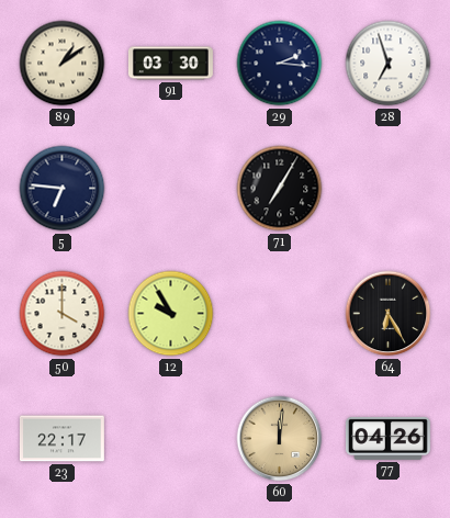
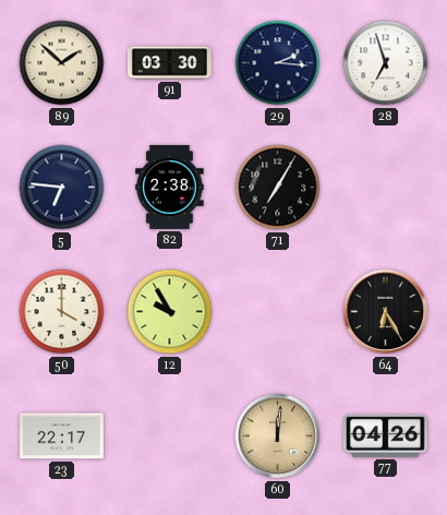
89: 1:09 -> 1:52 (62, 63)
82: none -> 2:38 (170, 187)
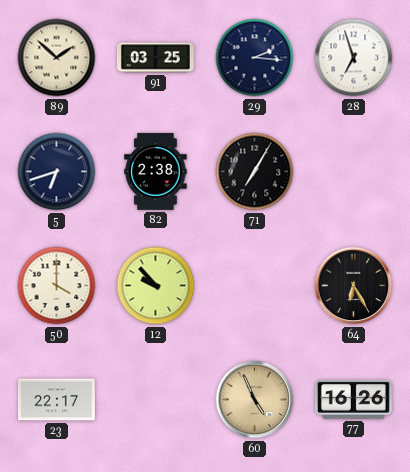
91: 03:30 -> 03:25 (155, 58)
5: 6:46 -> 6:42 (57, 172)
12: 9:55 -> 9:53 (156, 286)
60: 12:01 -> 4:56 (255, 400)
77: 04:26 -> 16:26 (353, 399)
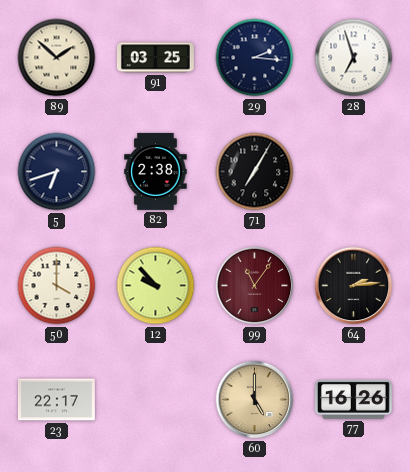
99: none -> 11:06 (255, 286)
64: 6:25 -> 2:14 (354, 286)
60: 4:56 -> 5:00 (255, 400)
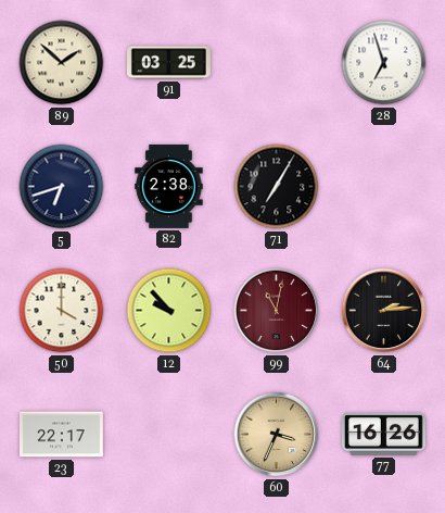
29: 2:16 -> none (255, 58)
99: 11:06 -> 11:02 (277, 311)
60: 5:00 -> 3:34 (277, 435)
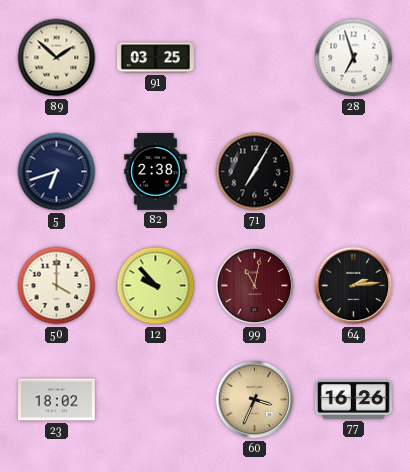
23: 22:17 -> 18:02 (56, 400)
